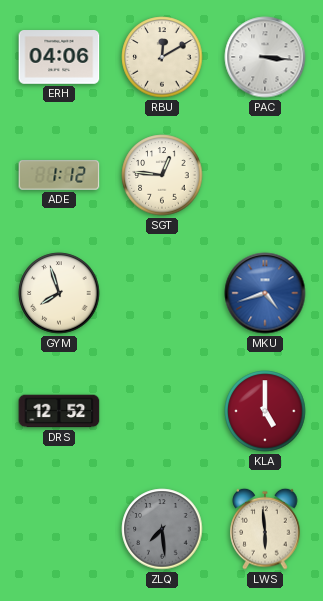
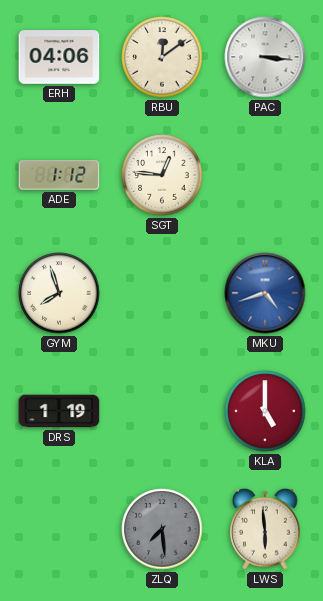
RBU: 12:10 -> 12:09 (162, 57)
DRS: 12:52 -> 1:19 (59, 411)
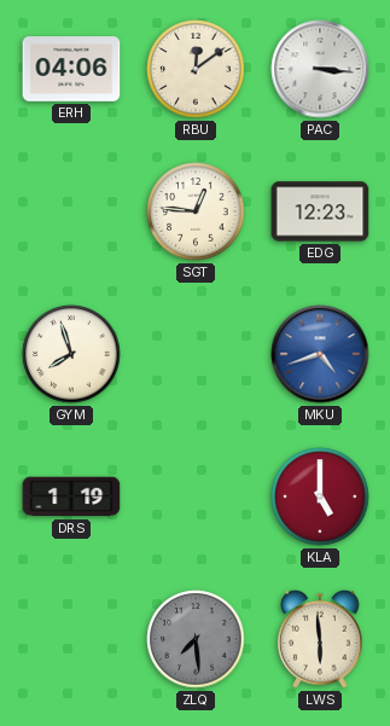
ADE: 1:12 -> none (59, 175)
EDG: none -> 12:23 (320, 211)
